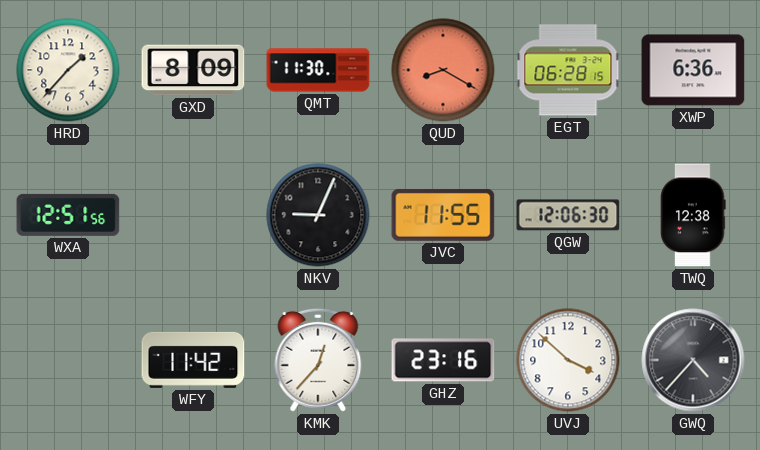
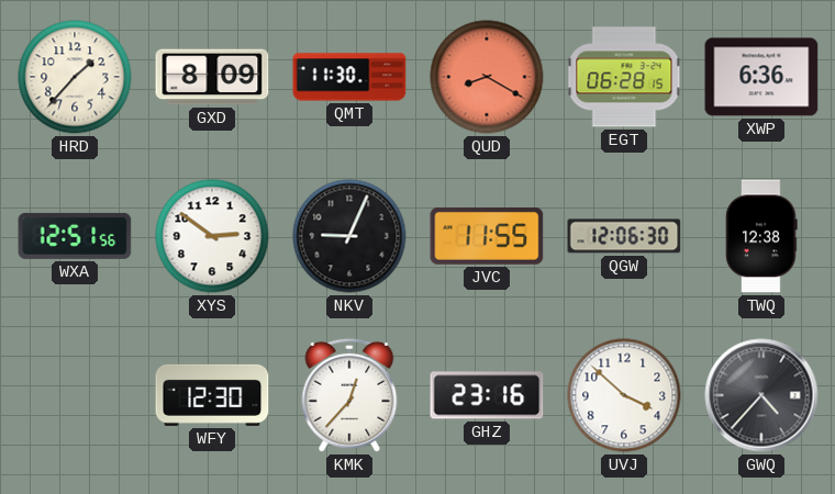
XYS: none -> 2:51 (212, 236)
WFY: 11:42 -> 12:30 (212, 395)
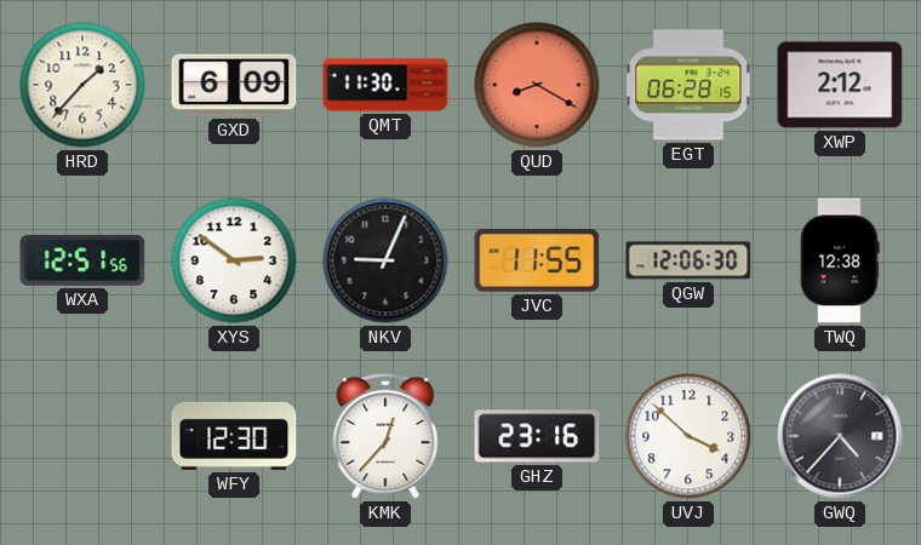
GXD: 8:09 -> 6:09 (234, 85)
XWP: 6:36 -> 2:12 (840, 85)
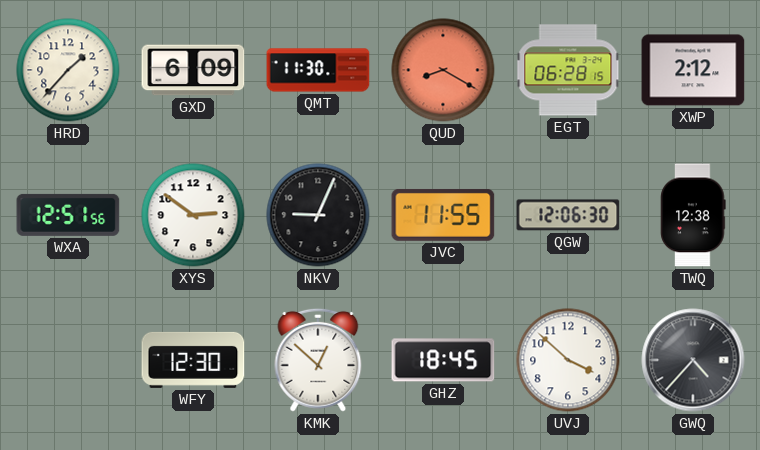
KMK: 12:37 -> 12:52 (318, 360)
GHZ: 23:16 -> 18:45 (443, 360)
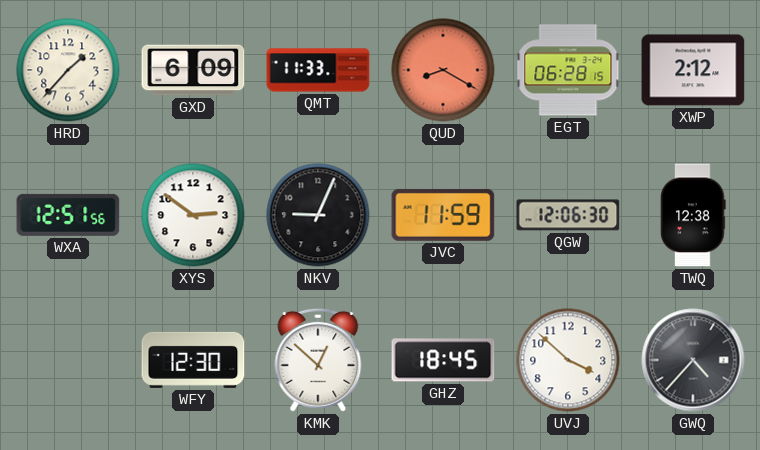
QMT: 11:30 -> 11:33 (318, 70)
JVC: 11:55 -> 11:59 (443, 215)
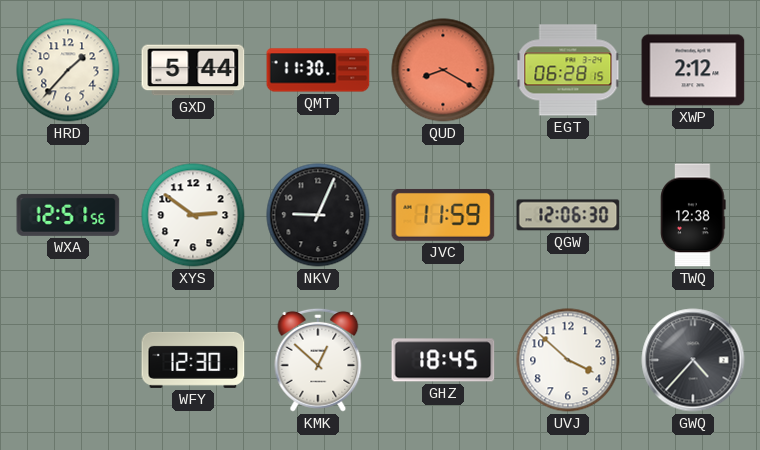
GXD: 6:09 -> 5:44 (193, 70)
QMT: 11:33 -> 11:30 (318, 70)
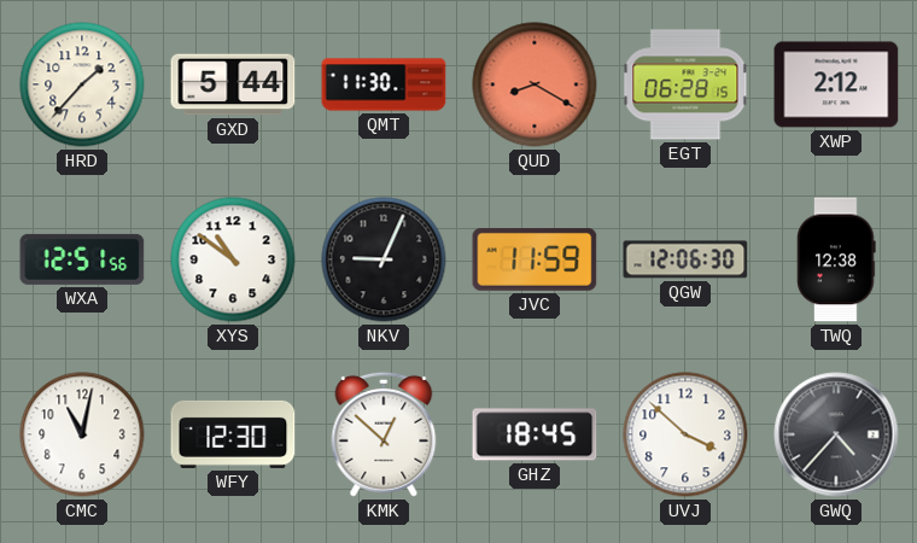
XYS: 2:51 -> 10:51 (233, 259)
CMC: none -> 11:02 (82, 434)
